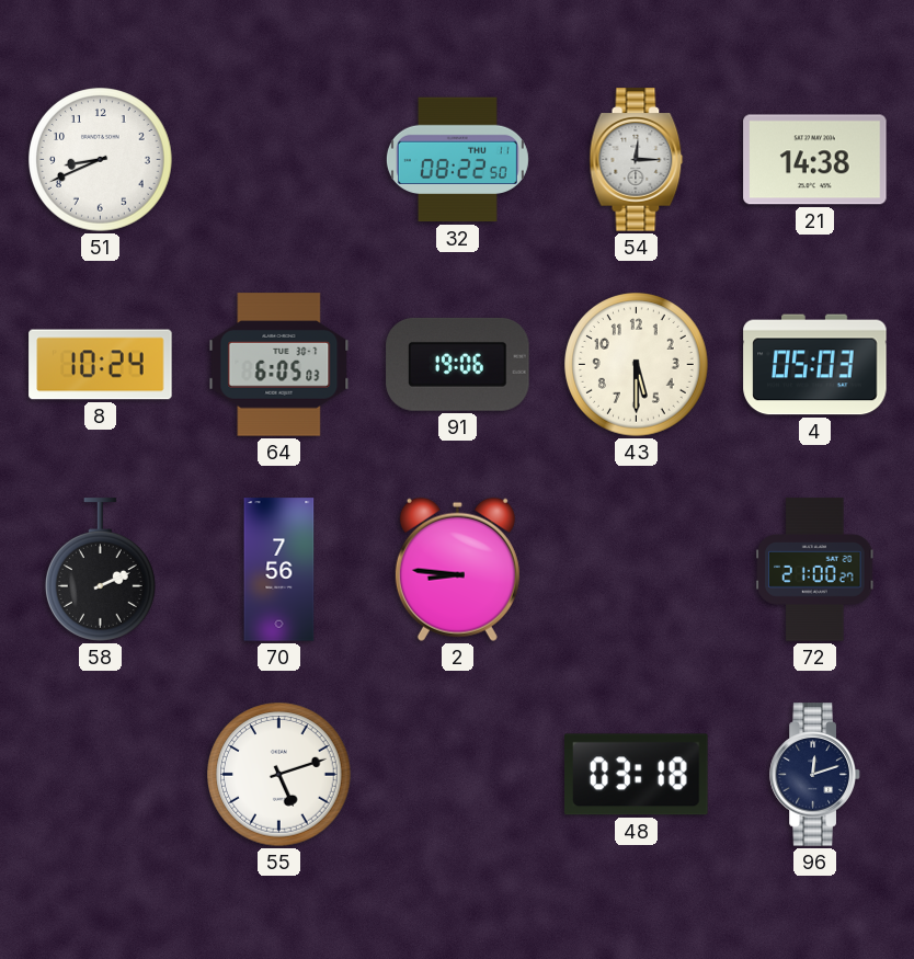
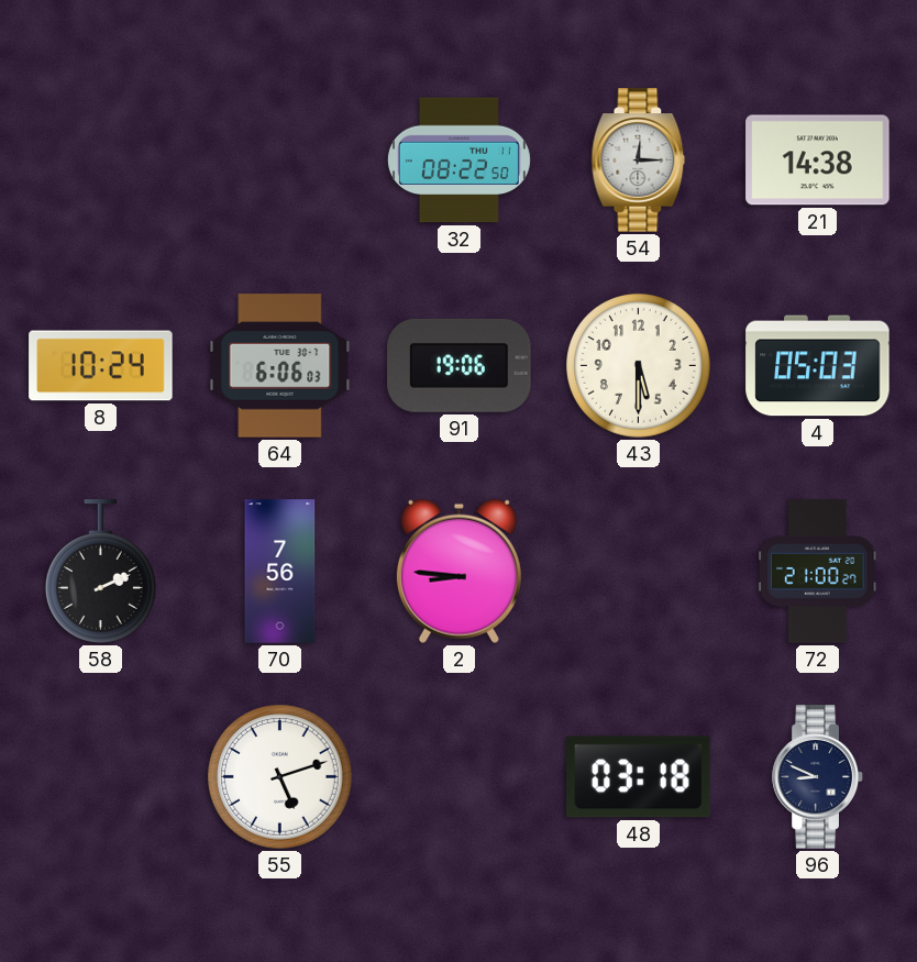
51: 8:41 -> none (101, 160)
64: 6:05 -> 6:06 (280, 366)
96: 12:12 -> 8:49 (818, 777)
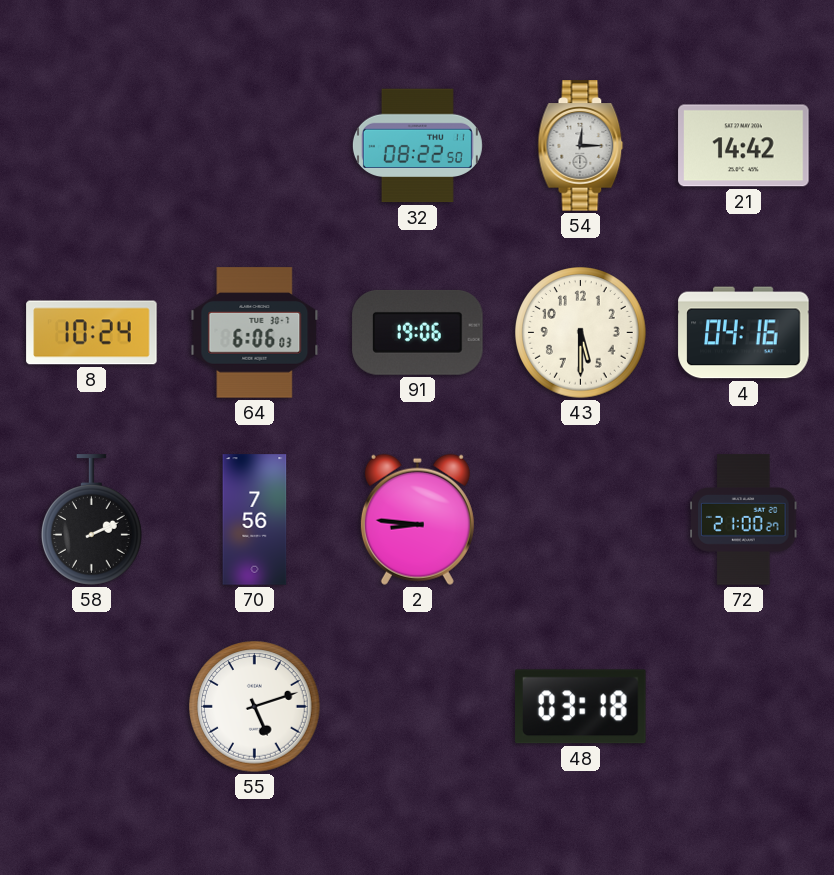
21: 14:38 -> 14:42 (744, 146)
4: 05:03 -> 04:16 (744, 333)
96: 8:49 -> none (818, 777)
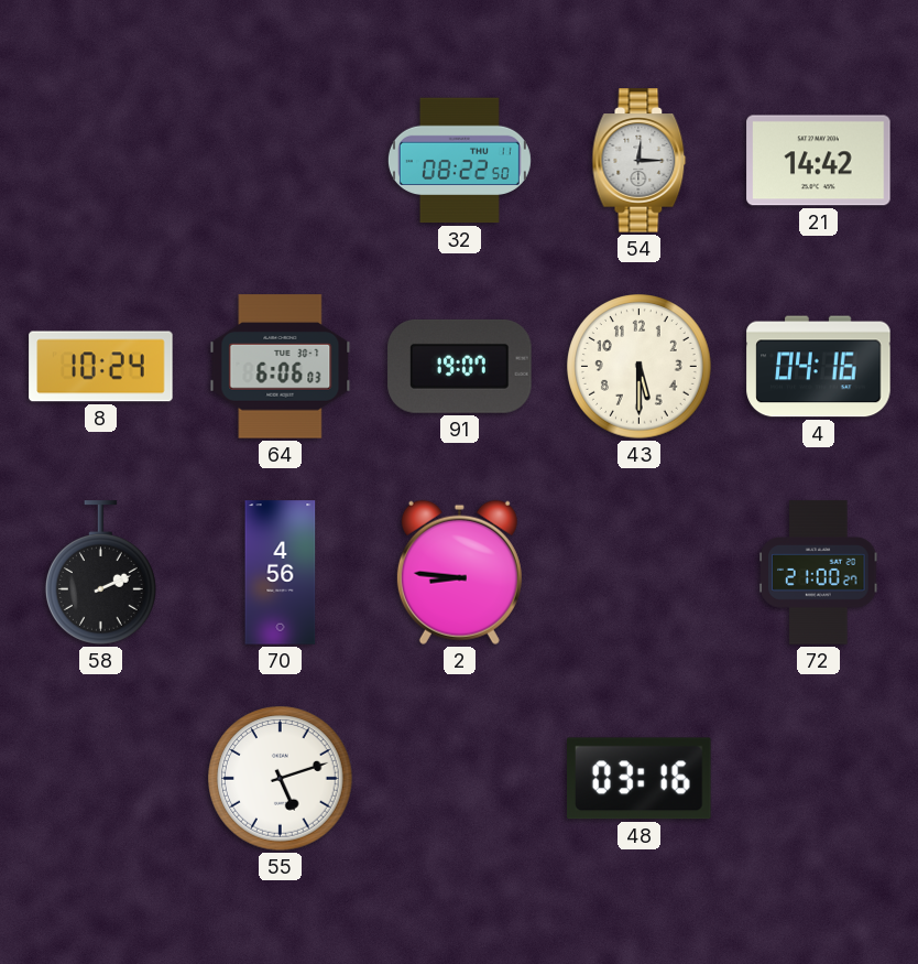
91: 19:06 -> 19:07 (460, 366)
70: 7:56 -> 4:56 (281, 573)
48: 03:18 -> 03:16 (640, 779)
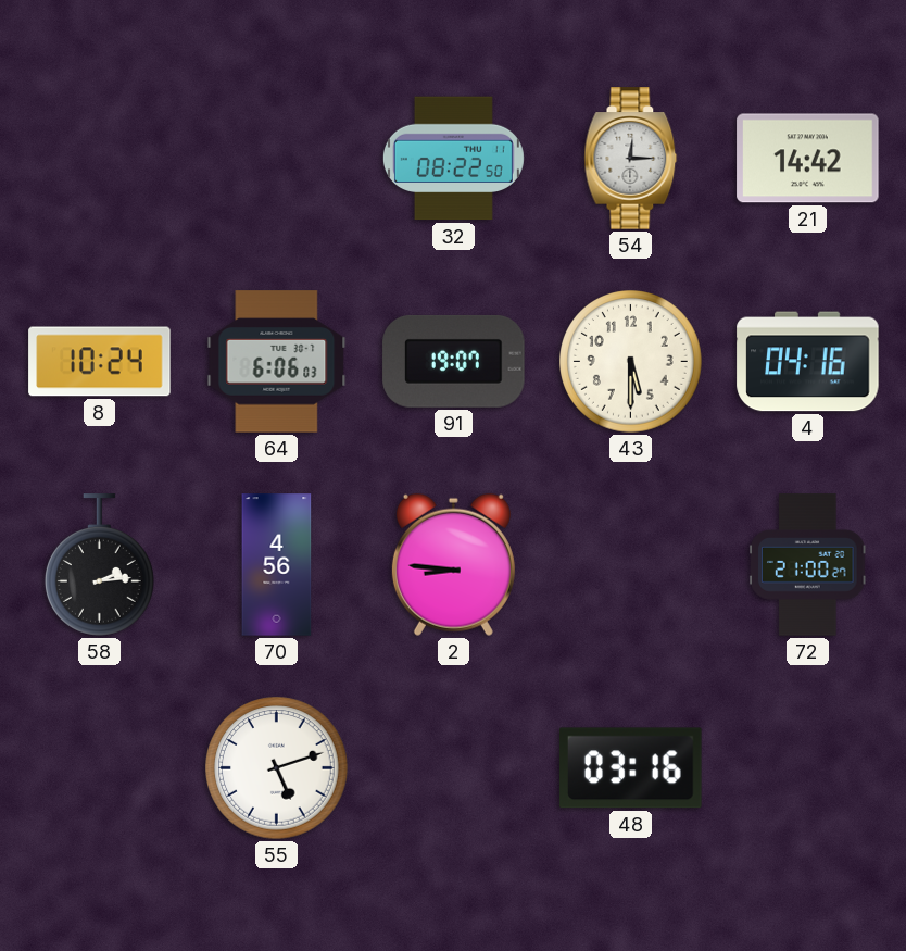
58: 2:11 -> 2:14 (99, 565)
